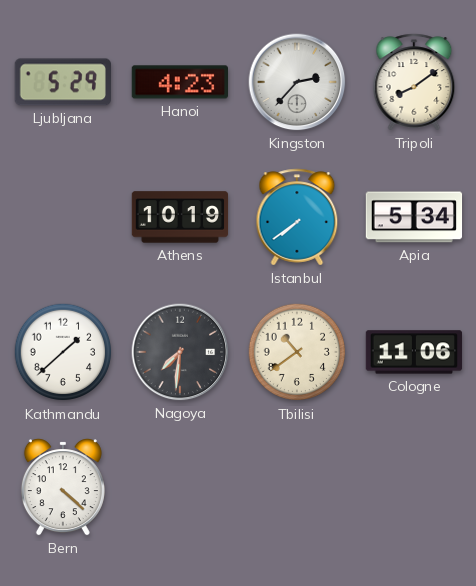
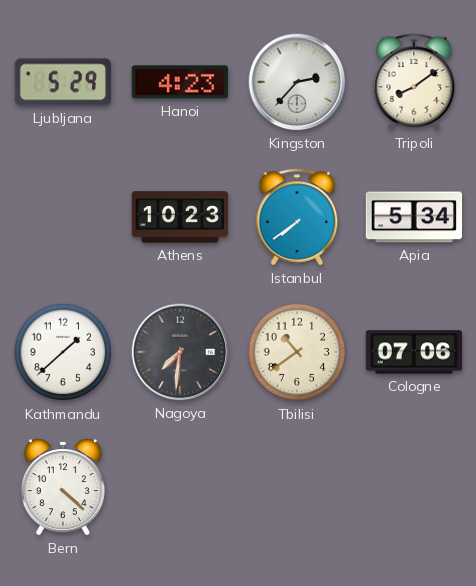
Athens: 10:19 -> 10:23 (180, 217)
Cologne: 11:06 -> 07:06 (414, 352)
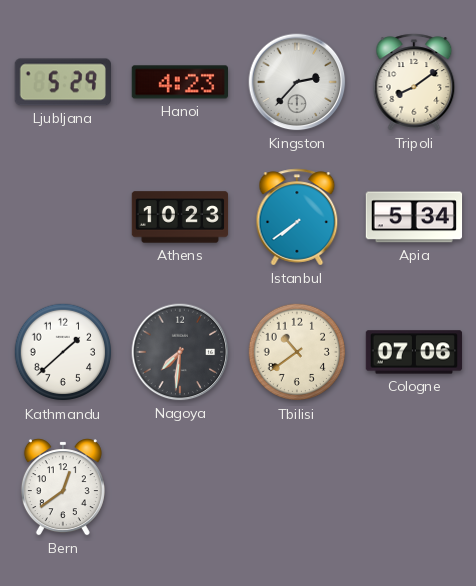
Bern: 4:22 -> 12:39 (63, 487)
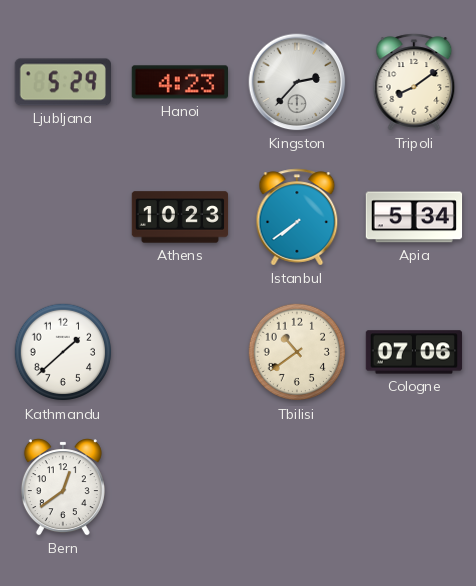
Nagoya: 7:31 -> none (180, 352)
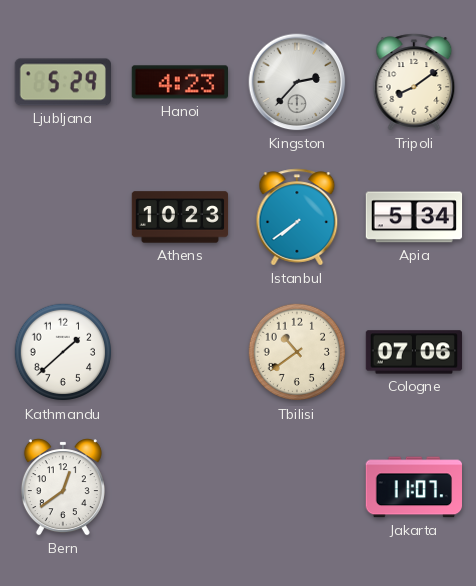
Jakarta: none -> 11:07 (413, 487)
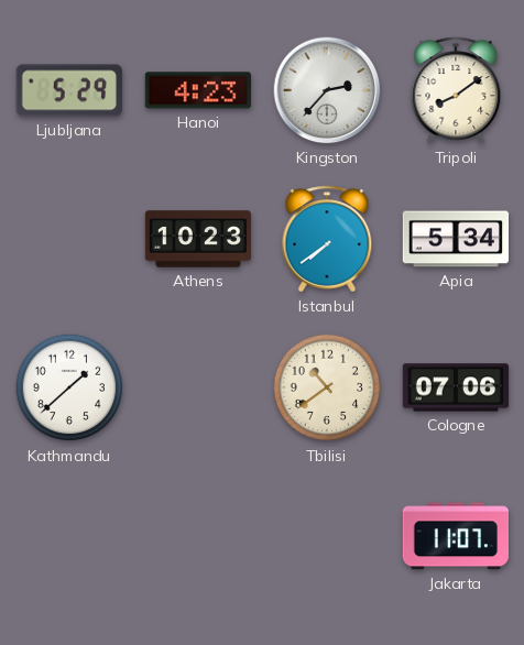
Bern: 12:39 -> none (63, 487)
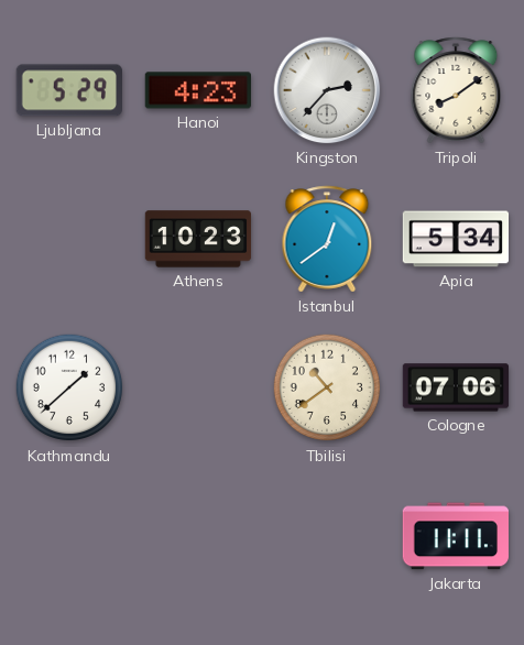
Istanbul: 7:39 -> 12:39 (327, 239)
Jakarta: 11:07 -> 11:11 (455, 536)
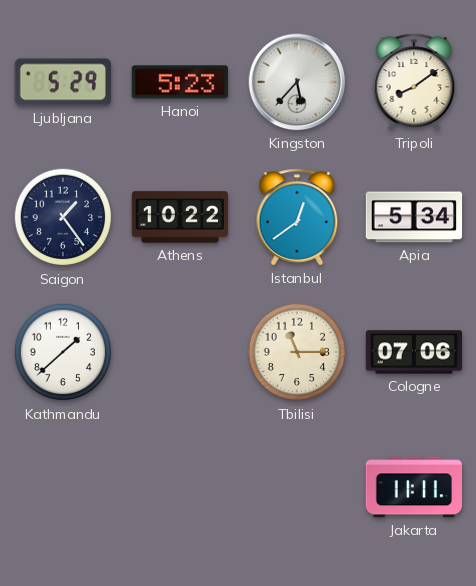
Hanoi: 4:23 -> 5:23 (179, 82)
Kingston: 2:37 -> 5:37 (297, 82)
Saigon: none -> 1:24 (63, 217)
Athens: 10:23 -> 10:22 (180, 217)
Tbilisi: 10:39 -> 11:15 (297, 352)
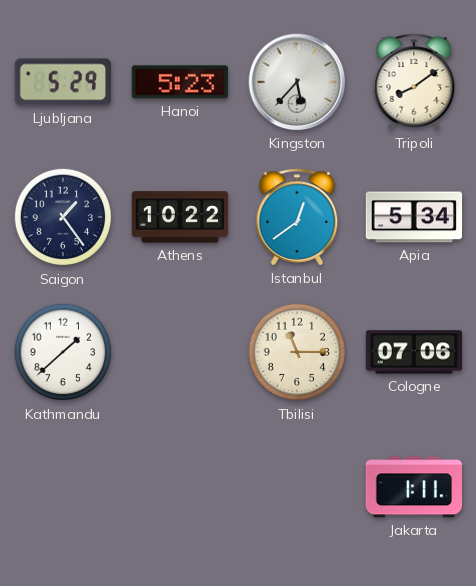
Jakarta: 11:11 -> 1:11 (413, 487)
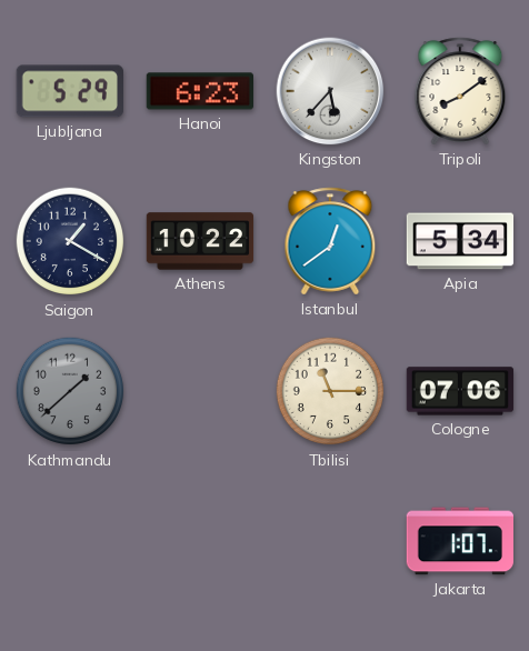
Hanoi: 5:23 -> 6:23 (199, 91)
Saigon: 1:24 -> 1:20 (70, 241)
Kathmandu dial: white -> grey (70, 391)
Jakarta: 1:11 -> 1:07 (459, 541)
